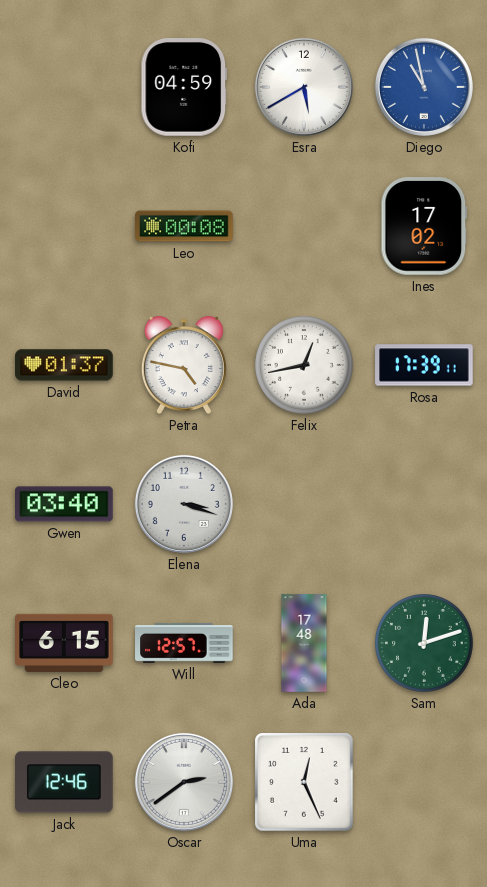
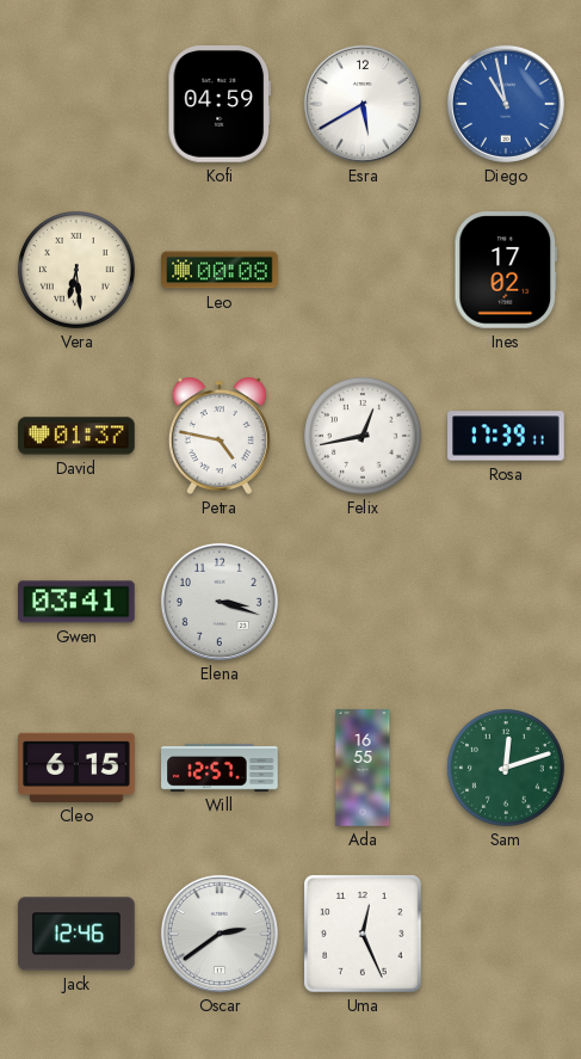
Vera: none -> 6:29 (78, 271)
Gwen: 03:40 -> 03:41 (78, 602)
Ada: 17:48 -> 16:55 (363, 768)
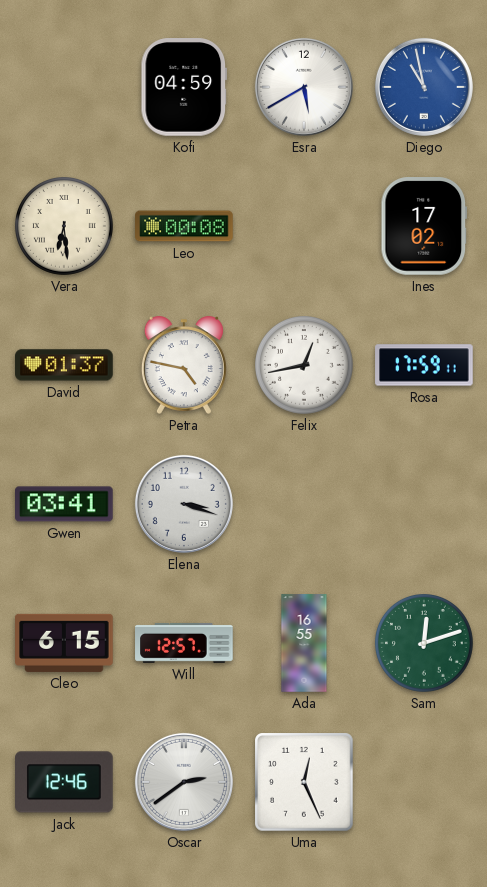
Rosa: 17:39 -> 17:59 (424, 365)
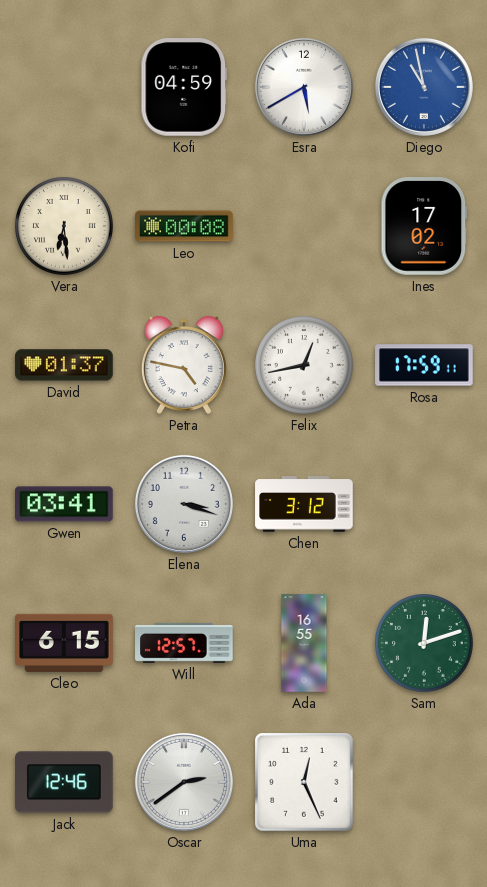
Chen: none -> 3:12 (304, 504)
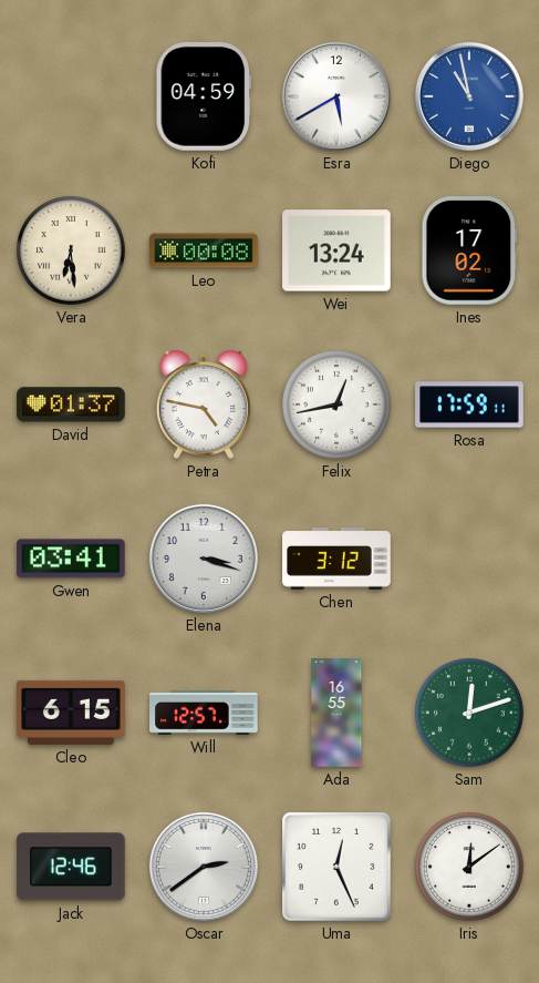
Wei: none -> 13:24 (336, 250)
Iris: none -> 12:09 (470, 868)
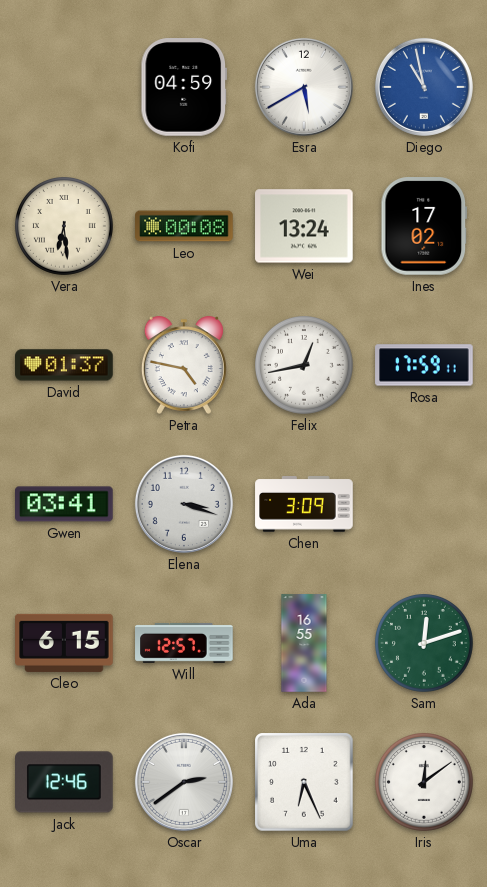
Chen: 3:12 -> 3:09 (304, 504)
Uma: 12:26 -> 6:26 (305, 783)
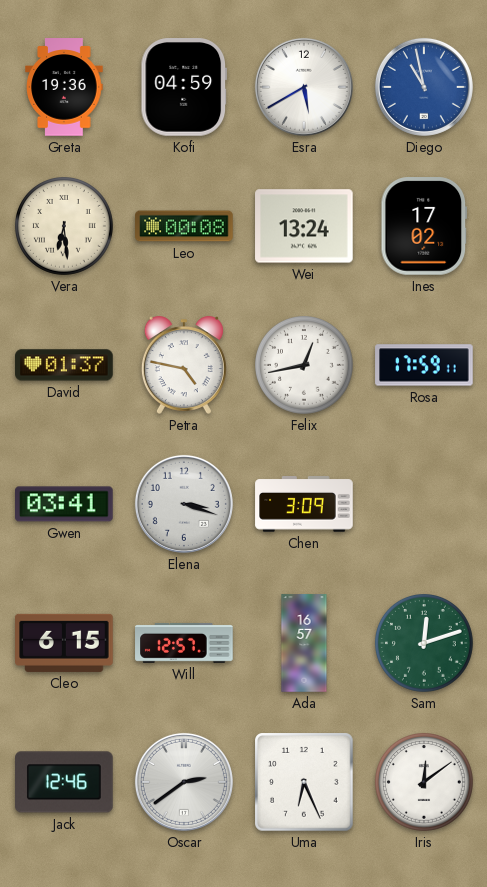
Greta: none -> 19:36 (64, 87)
Ada: 16:55 -> 16:57 (304, 643)
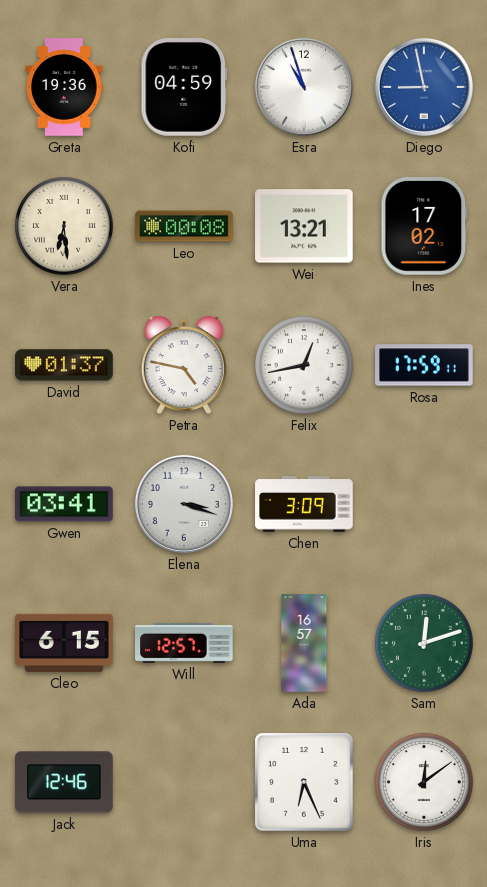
Esra: 5:40 -> 10:57 (304, 87)
Diego: 10:58 -> 8:58 (424, 87)
Wei: 13:24 -> 13:21 (304, 226)
Oscar: 2:39 -> none (184, 782)
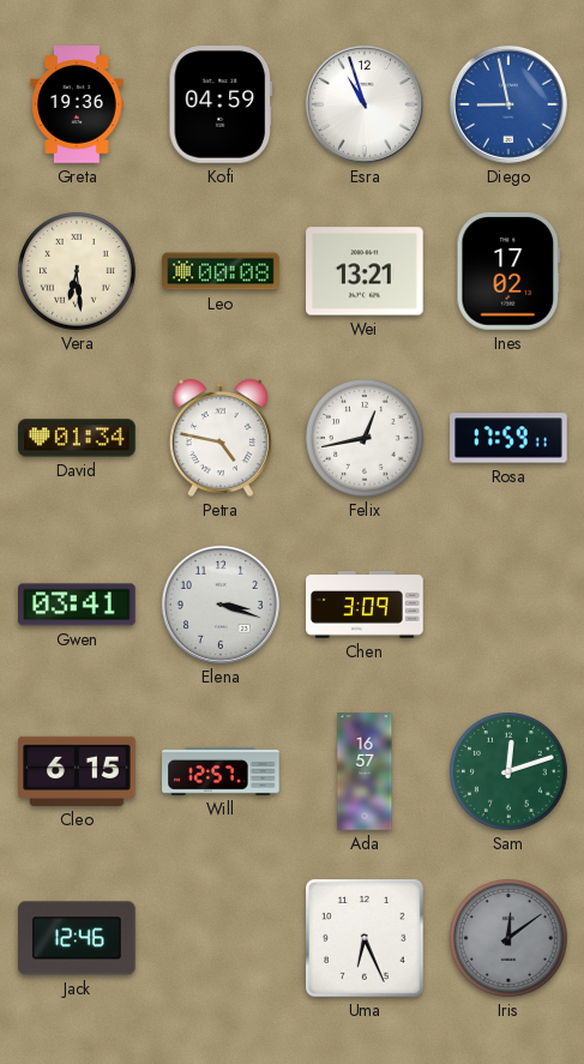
David: 01:37 -> 01:34 (77, 438)
Iris dial: white -> grey (510, 939)
